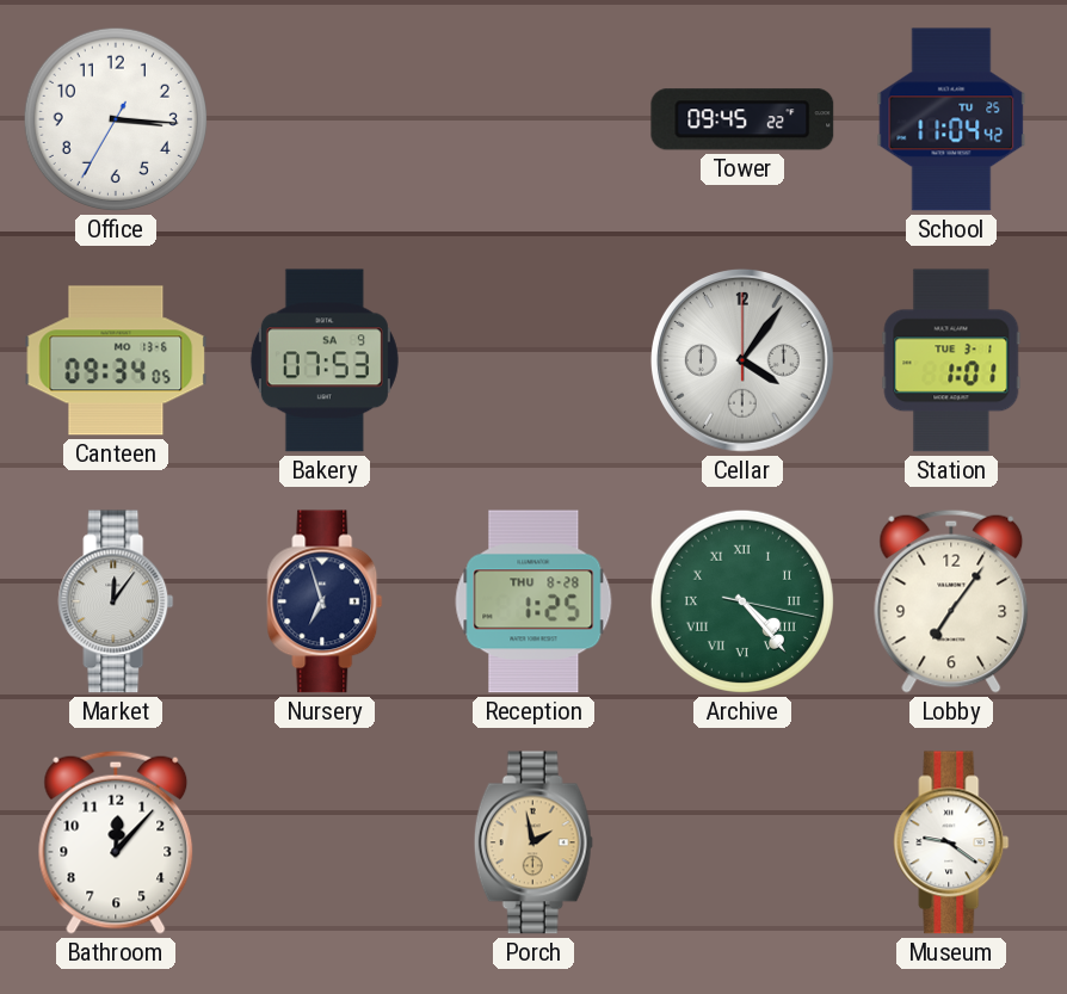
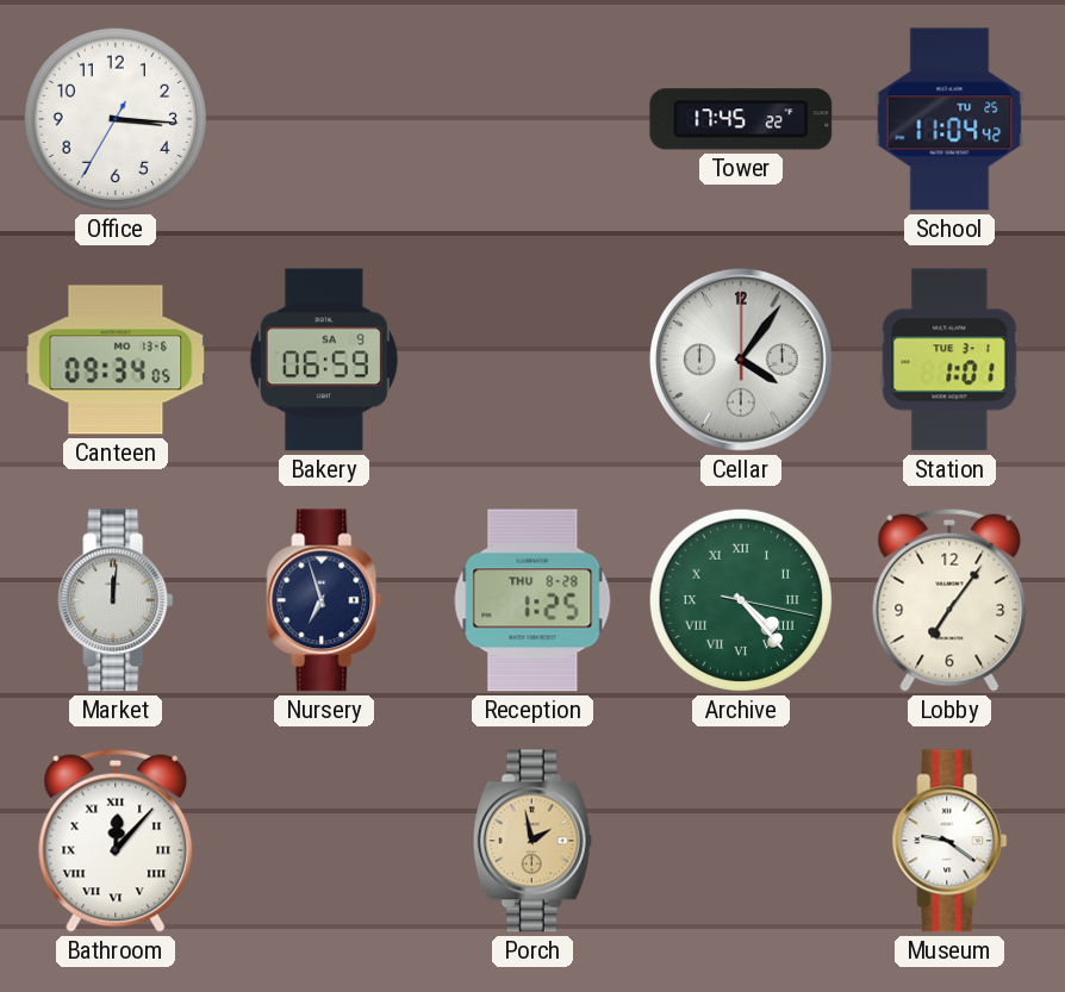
Tower: 09:45 -> 17:45 (741, 119)
Bakery: 07:53 -> 06:59 (324, 360)
Market: 12:06 -> 12:01 (116, 600)
Bathroom numerals: Arabic -> Roman (116, 841)
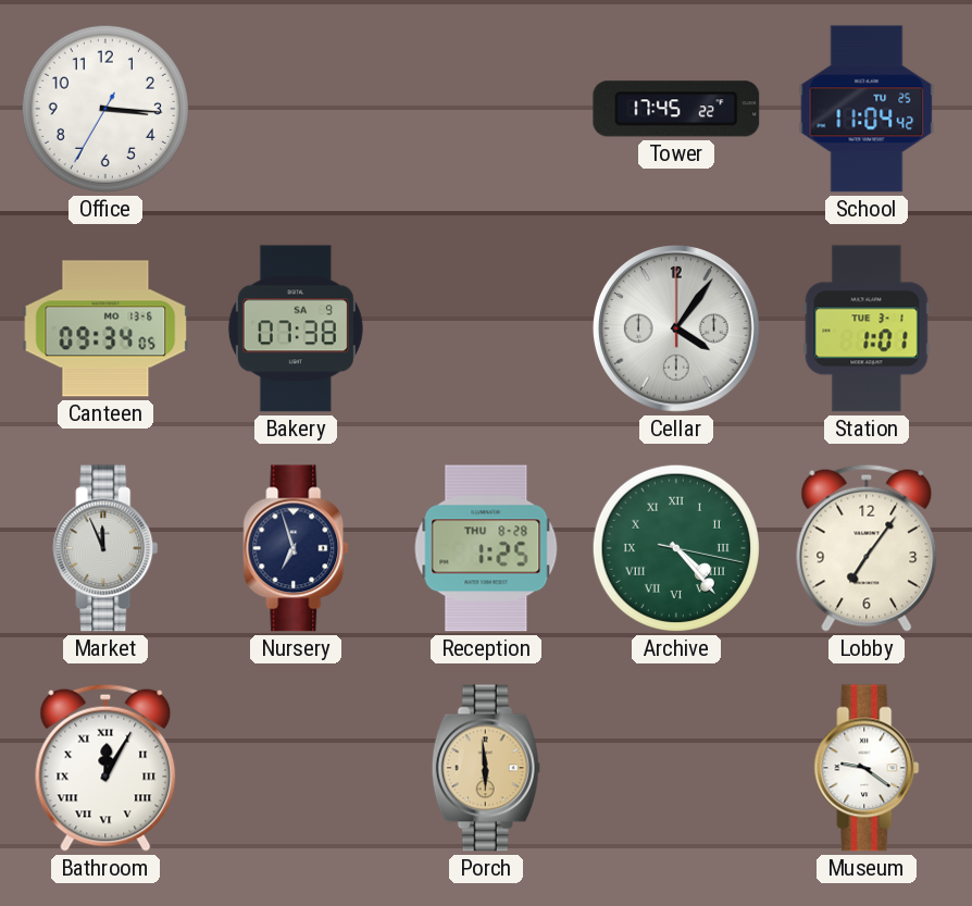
Bakery: 06:59 -> 07:38 (296, 328)
Market: 12:01 -> 11:56 (105, 548)
Bathroom: 12:07 -> 12:05 (105, 768)
Porch: 1:58 -> 5:59 (486, 768)
